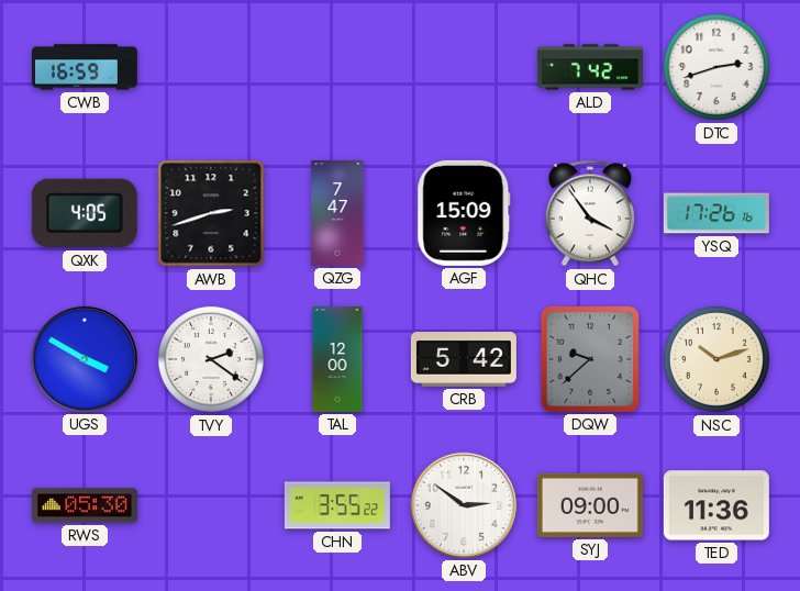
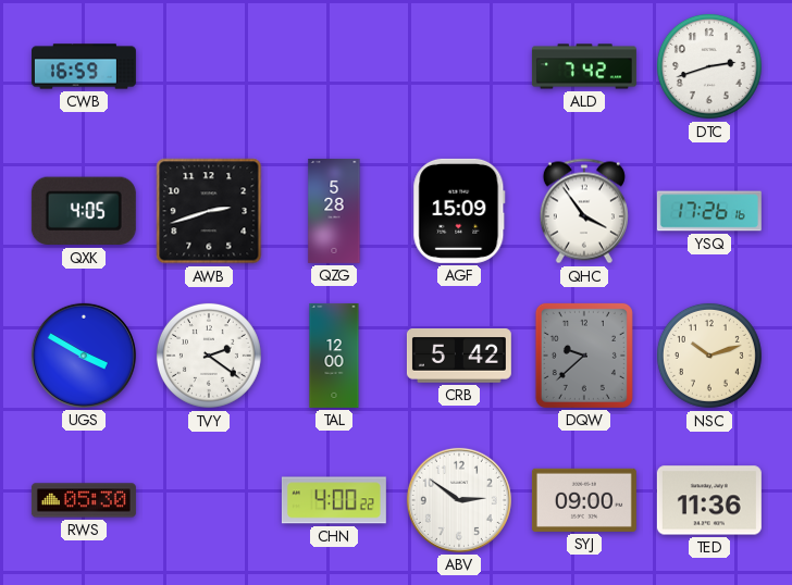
QZG: 7:47 -> 5:28 (334, 211)
CHN: 3:55 -> 4:00 (334, 500)
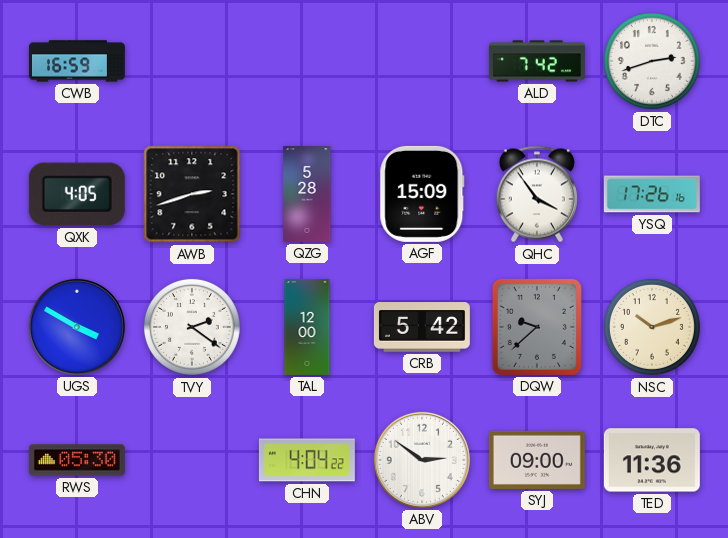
CHN: 4:00 -> 4:04 (307, 460)
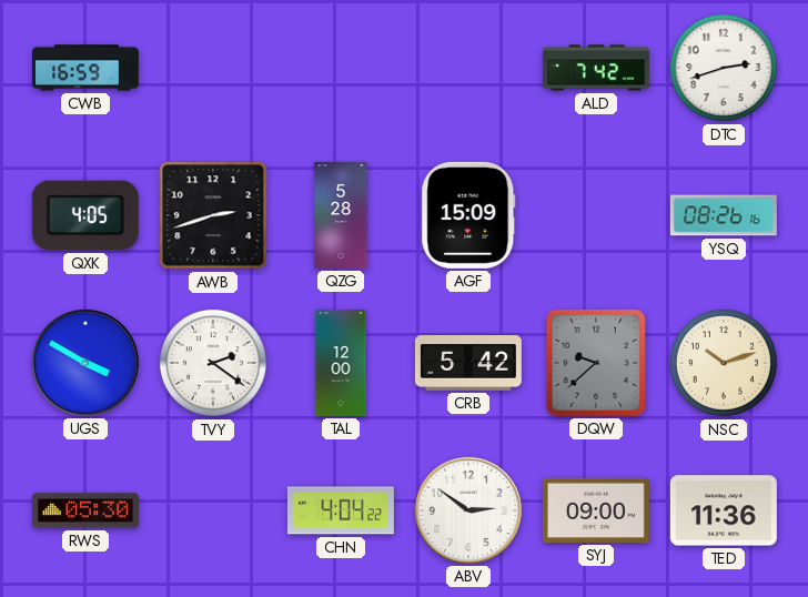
QHC: 3:54 -> none (537, 194)
YSQ: 17:26 -> 08:26 (724, 215)
